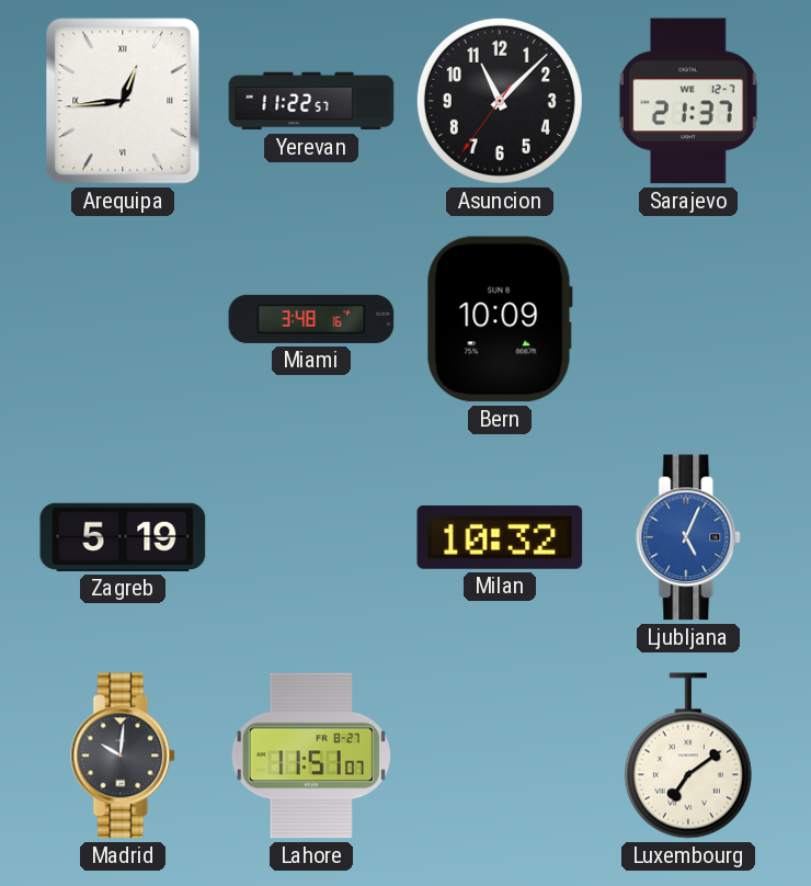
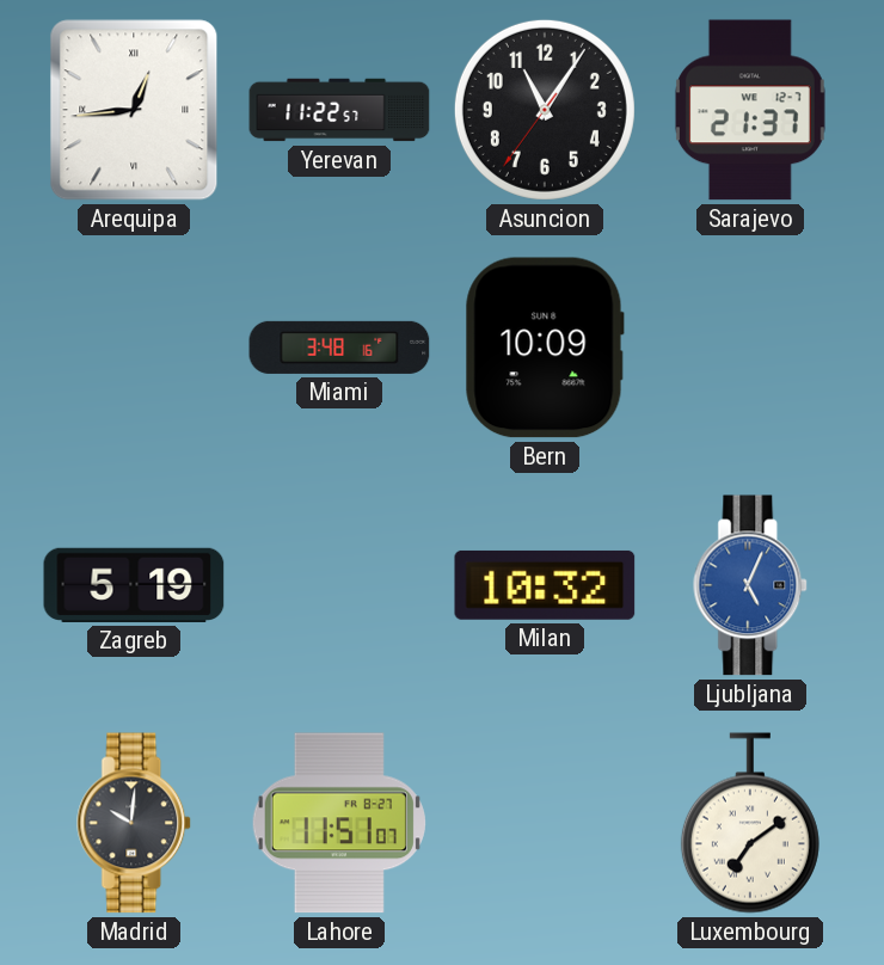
Asuncion: 11:07 -> 11:05 (545, 110)
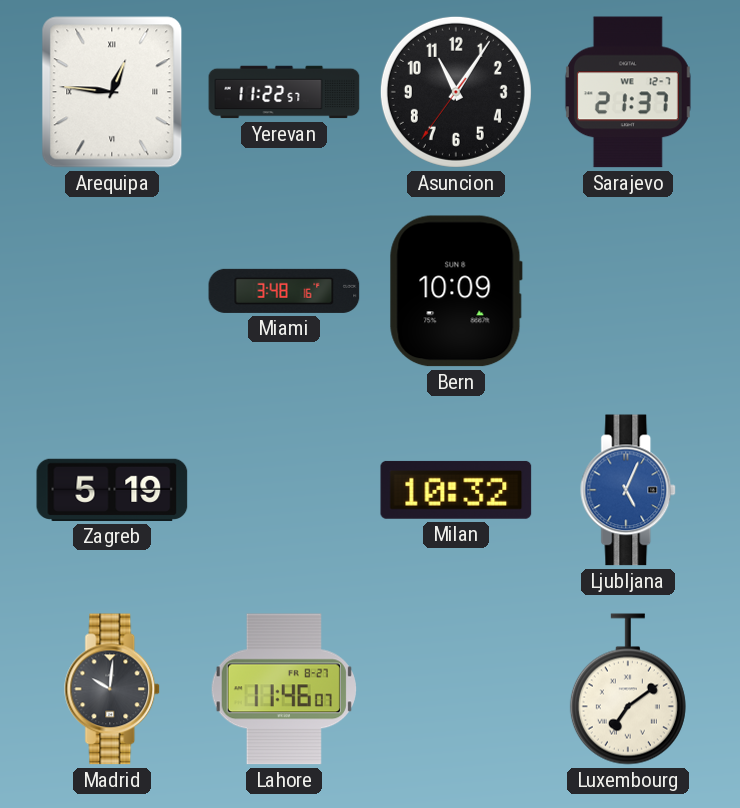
Arequipa: 12:44 -> 12:46 (112, 92)
Lahore: 11:51 -> 11:46 (284, 689)
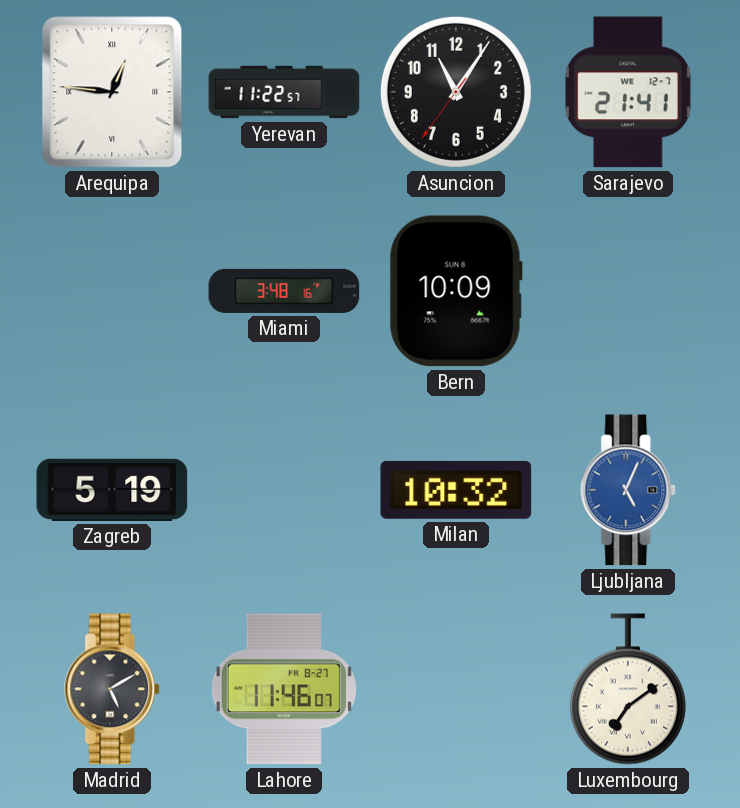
Sarajevo: 21:37 -> 21:41 (628, 92)
Madrid: 10:01 -> 5:10 (113, 689)
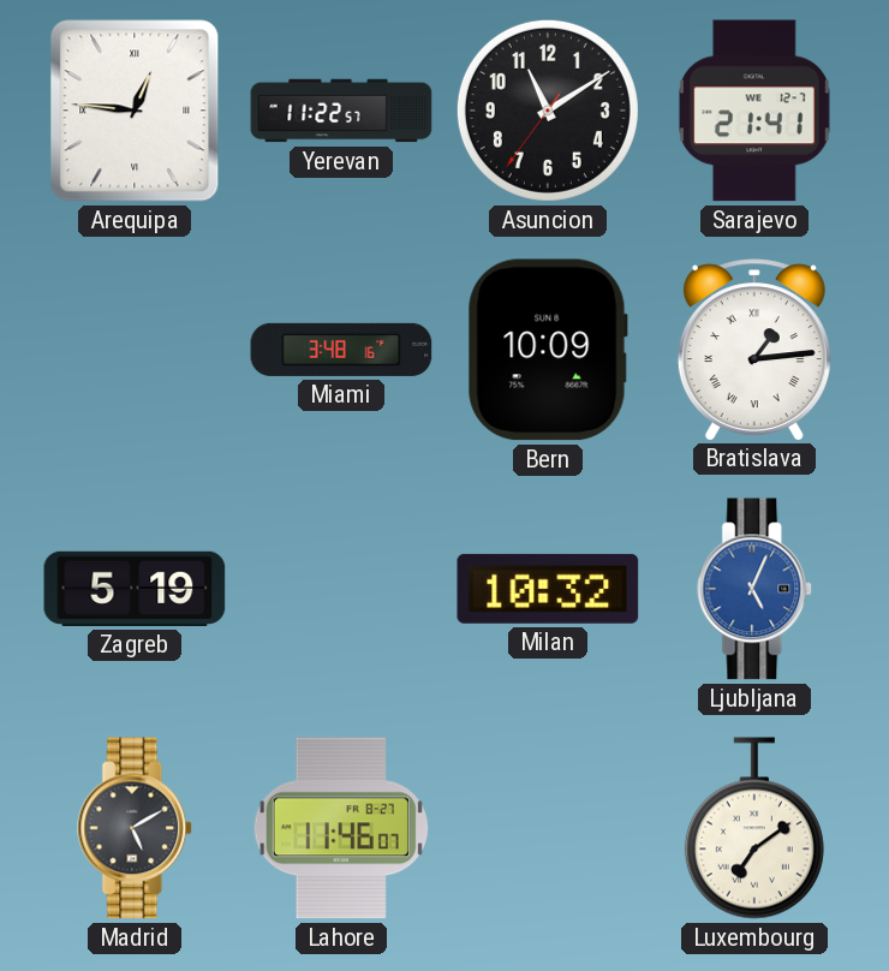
Asuncion: 11:05 -> 11:09 (548, 111)
Bratislava: none -> 1:14 (754, 350)
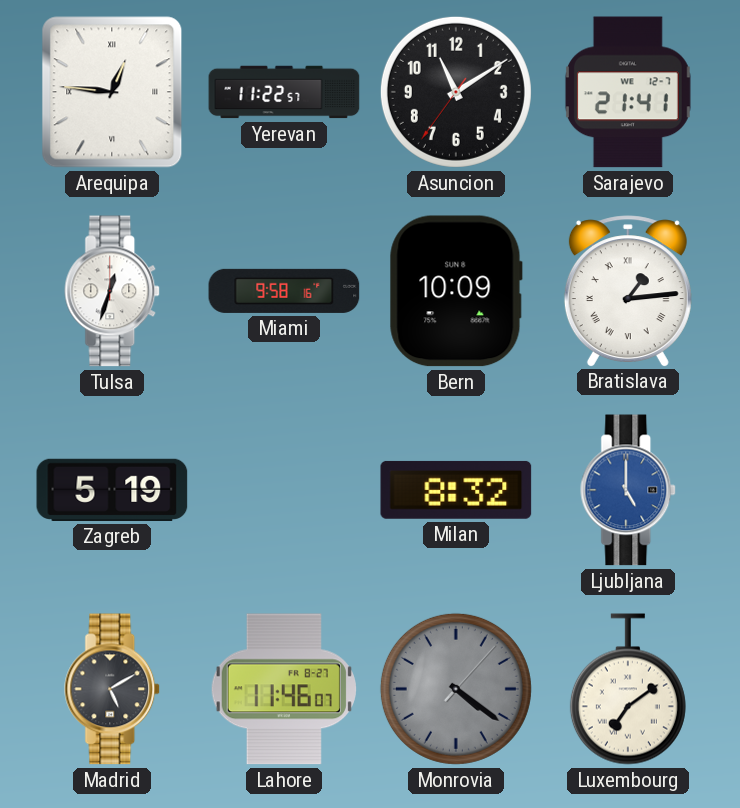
Tulsa: none -> 12:33 (113, 291)
Miami: 3:48 -> 9:58 (284, 291)
Milan: 10:32 -> 8:32 (456, 490)
Ljubljana: 5:04 -> 5:00 (629, 490)
Monrovia: none -> 4:21 (456, 689)
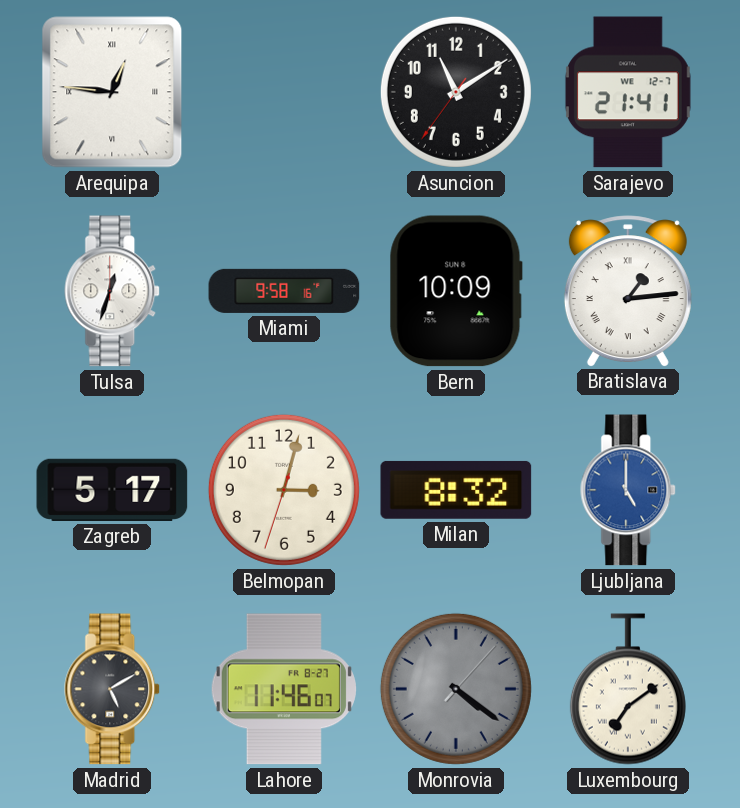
Yerevan: 11:22 -> none (284, 92)
Zagreb: 5:19 -> 5:17 (112, 490)
Belmopan: none -> 3:02 (284, 490)
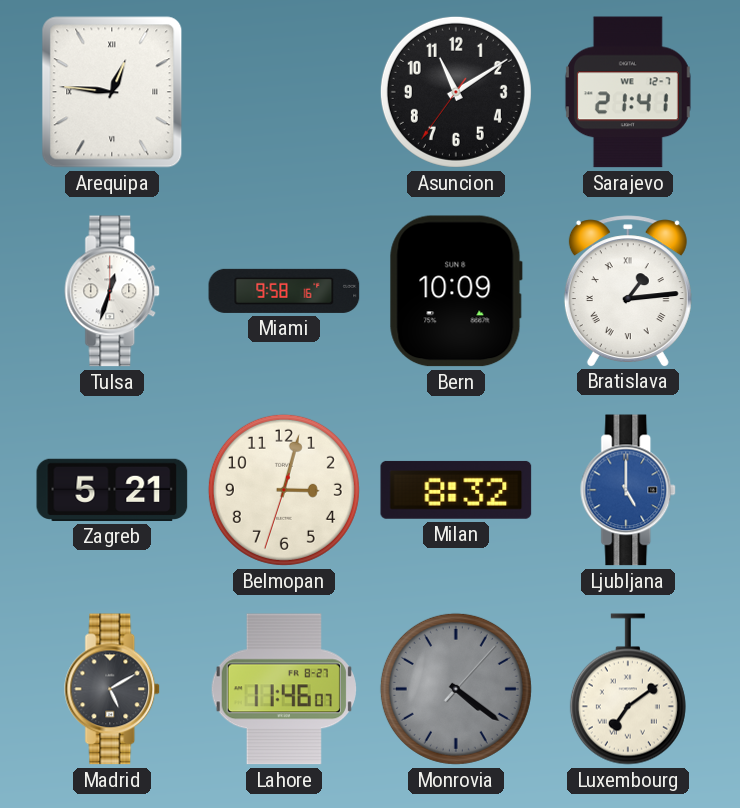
Zagreb: 5:17 -> 5:21 (112, 490)
